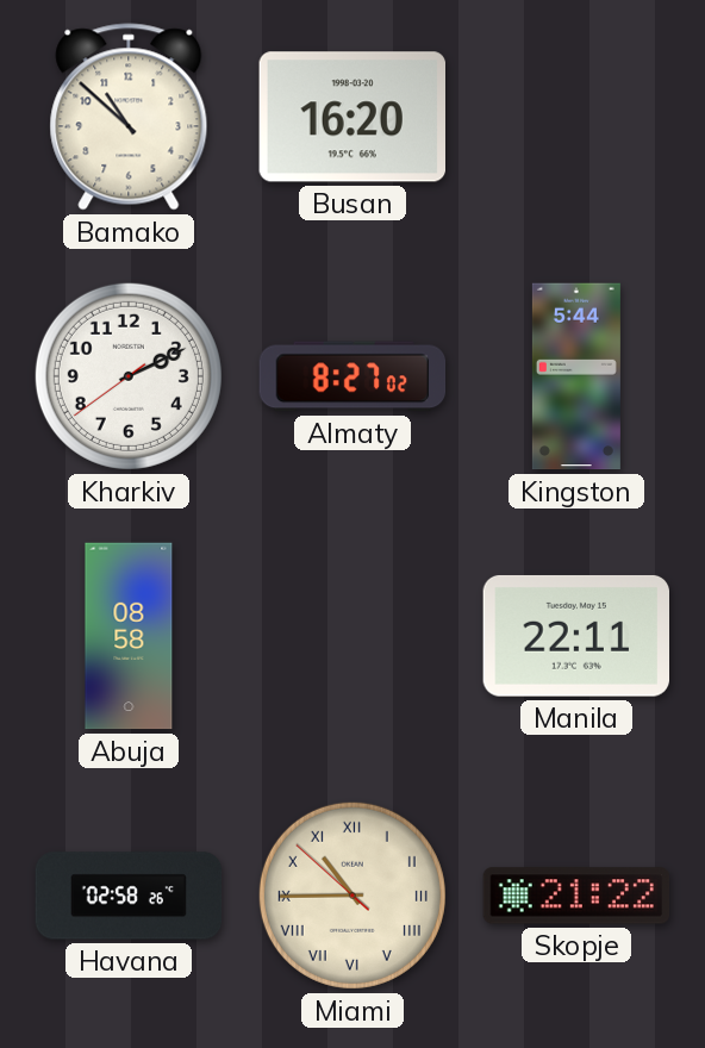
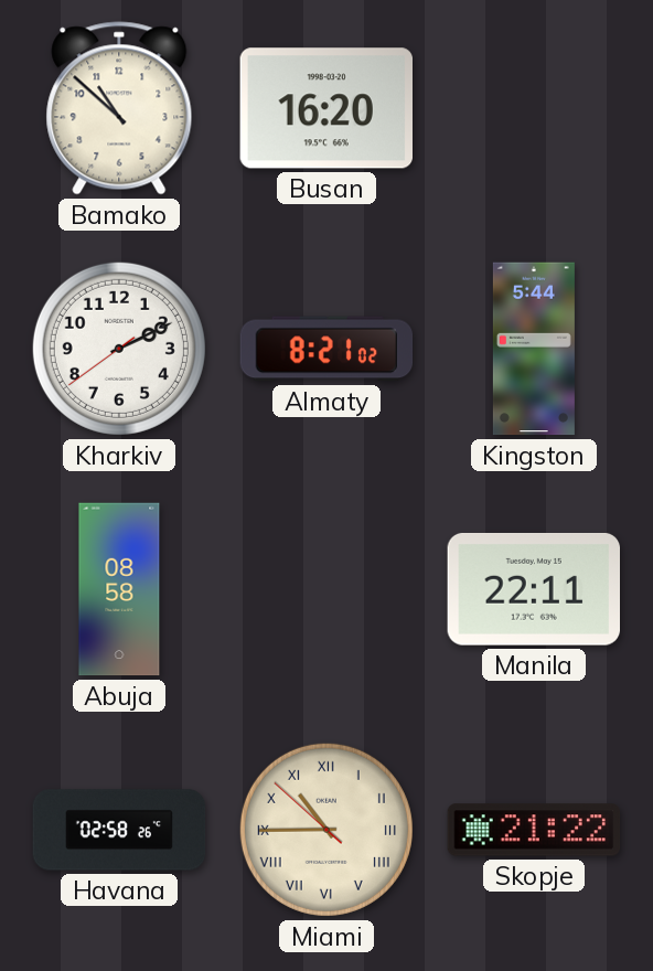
Almaty: 8:27 -> 8:21 (326, 349)
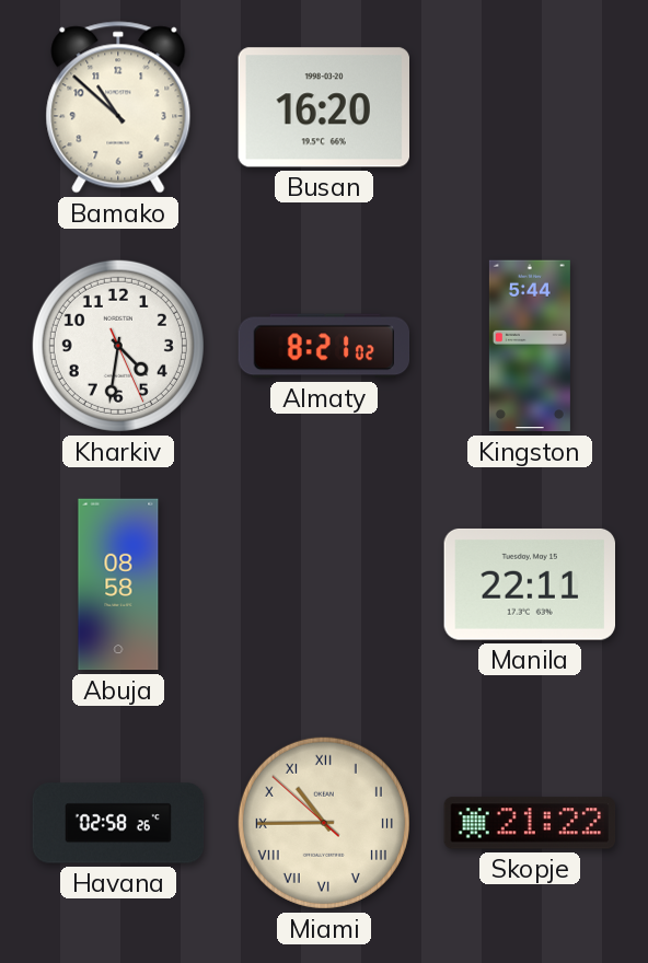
Kharkiv: 2:10 -> 4:31 (118, 346)
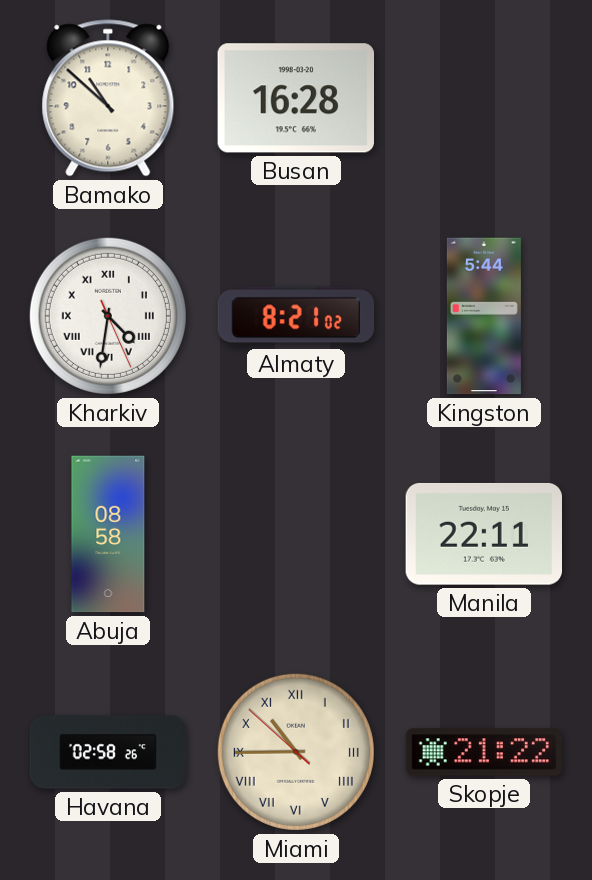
Busan: 16:20 -> 16:28 (295, 98)
Kharkiv numerals: Arabic -> Roman (108, 316)
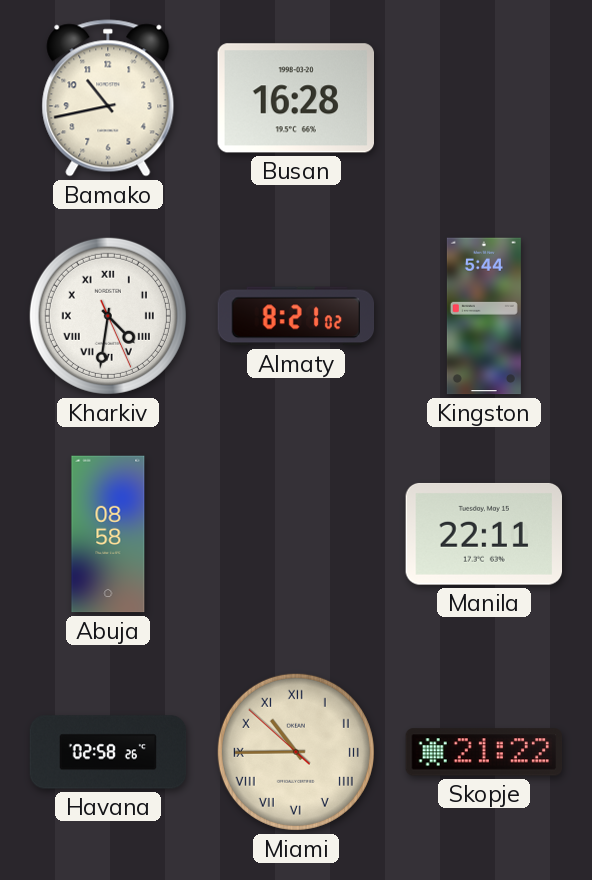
Bamako: 10:52 -> 10:43 (108, 98)
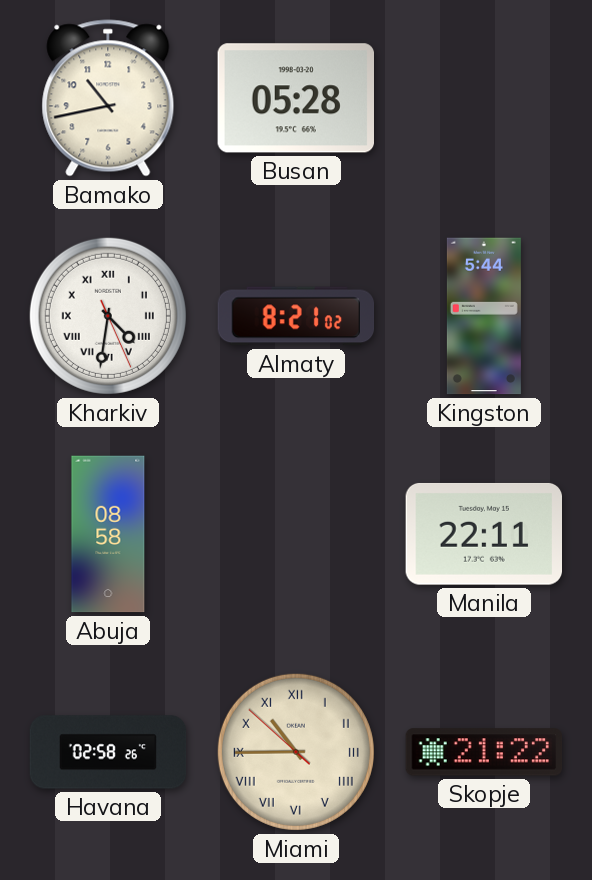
Busan: 16:28 -> 05:28 (295, 98)
